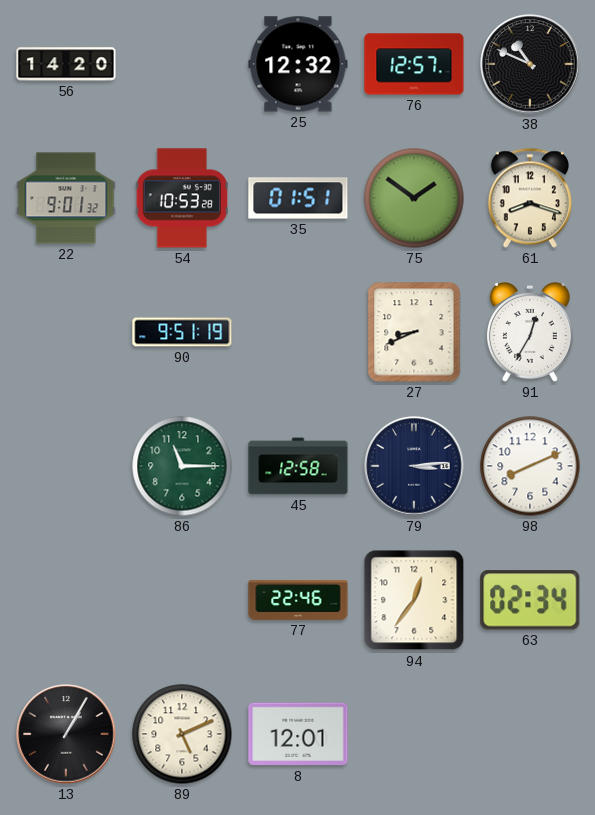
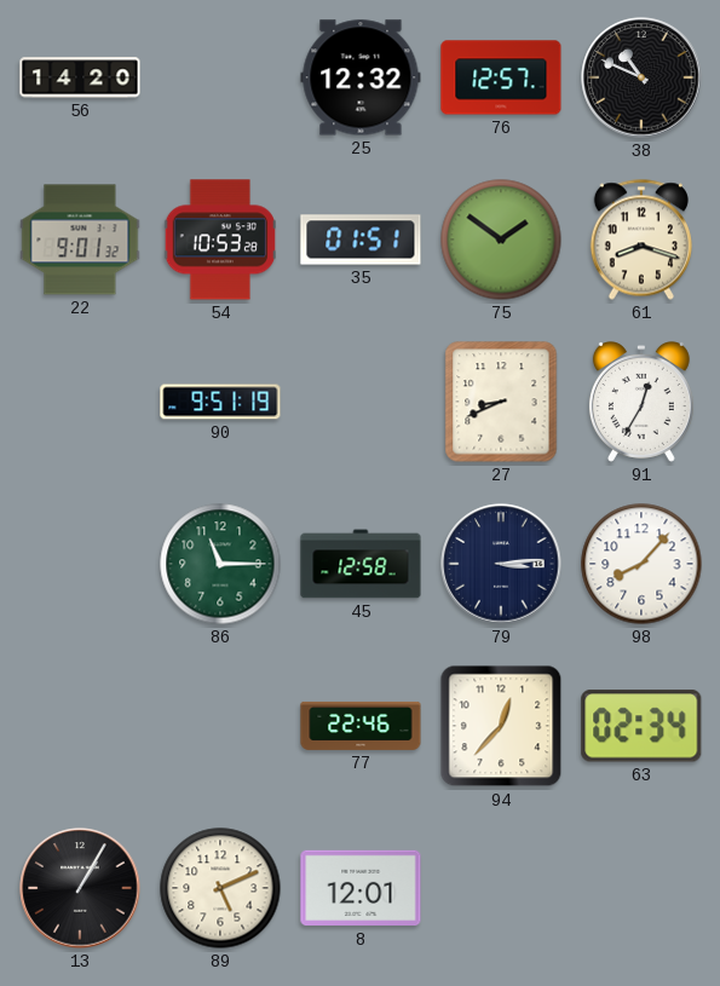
98: 8:11 -> 8:07 (641, 564)
94: 12:36 -> 12:37 (501, 726)
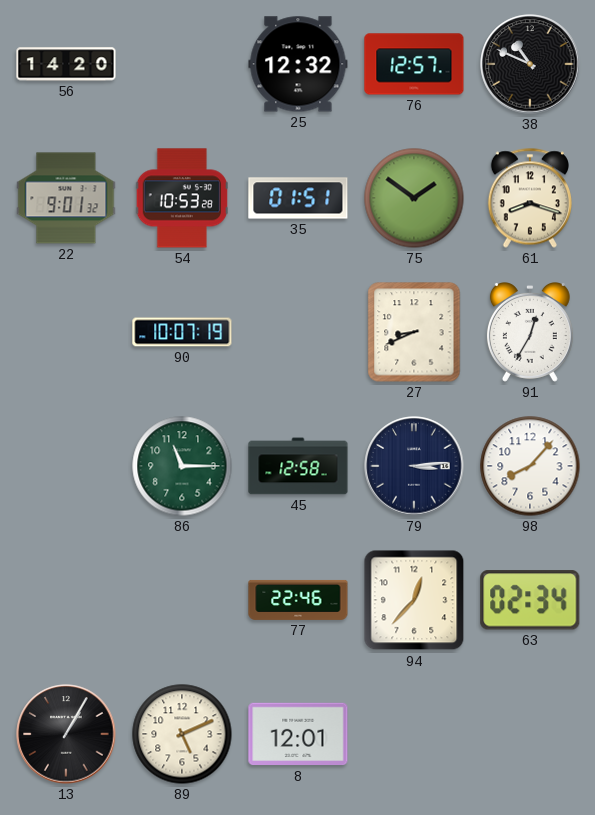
90: 9:51 -> 10:07 (182, 332)
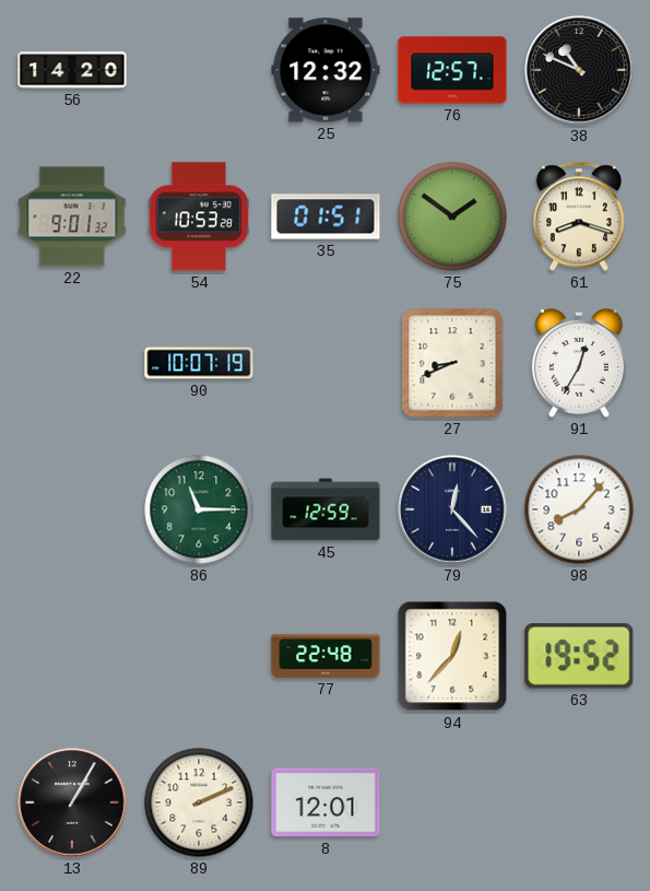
45: 12:58 -> 12:59 (326, 509)
79: 3:14 -> 12:23 (452, 509)
77: 22:46 -> 22:48 (326, 656)
63: 02:34 -> 19:52 (579, 656)
89: 5:11 -> 2:11 (199, 802)
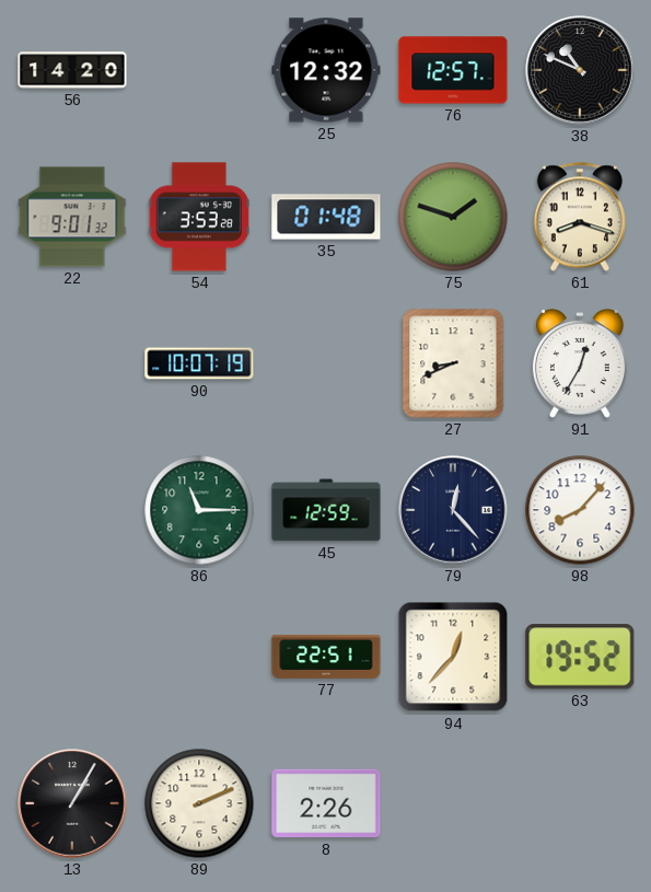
54: 10:53 -> 3:53 (198, 217)
35: 01:51 -> 01:48 (326, 217)
75: 1:51 -> 1:48 (453, 217)
77: 22:48 -> 22:51 (326, 657)
8: 12:01 -> 2:26 (326, 803)
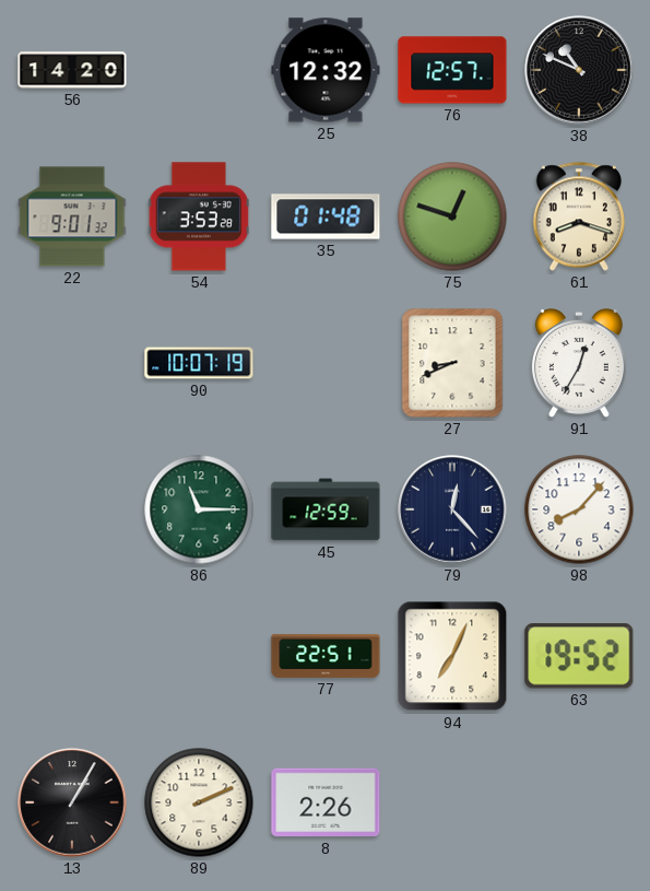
75: 1:48 -> 12:48 (452, 216)
94: 12:37 -> 7:04 (452, 656)
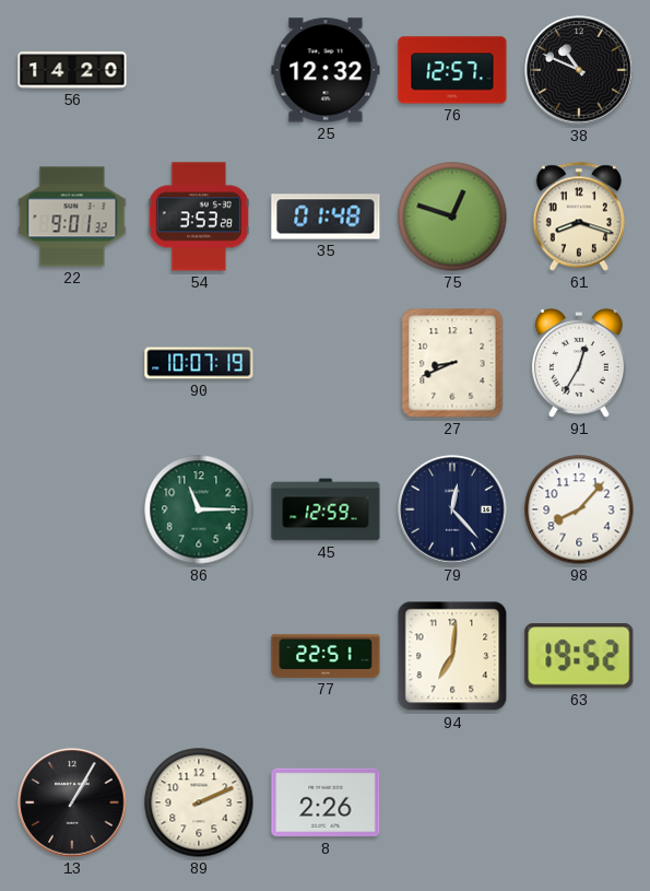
94: 7:04 -> 7:01 (452, 656)
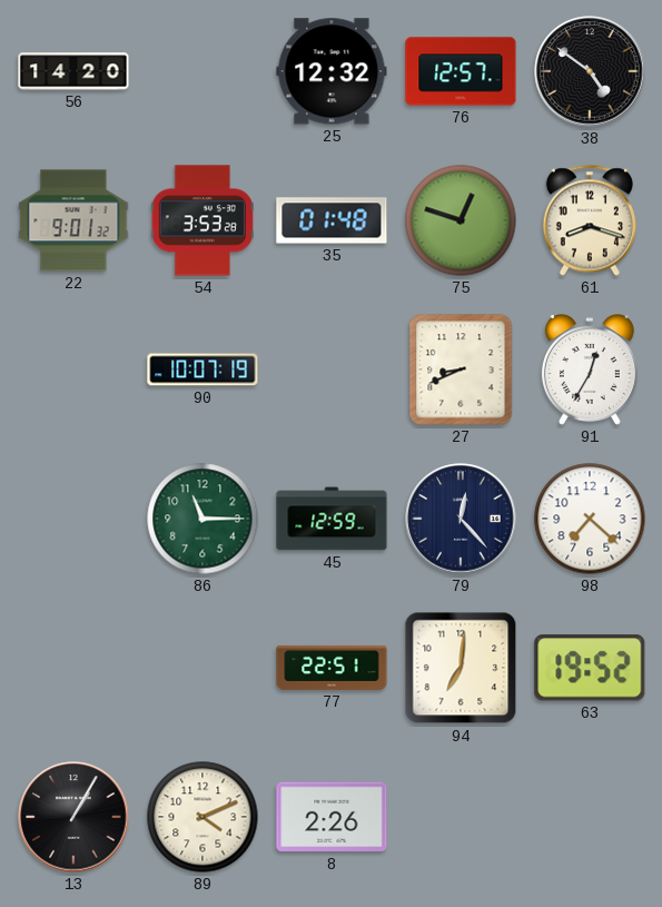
38: 10:49 -> 4:51 (590, 71)
98: 8:07 -> 7:22 (590, 519)
89: 2:11 -> 4:11 (202, 817)
